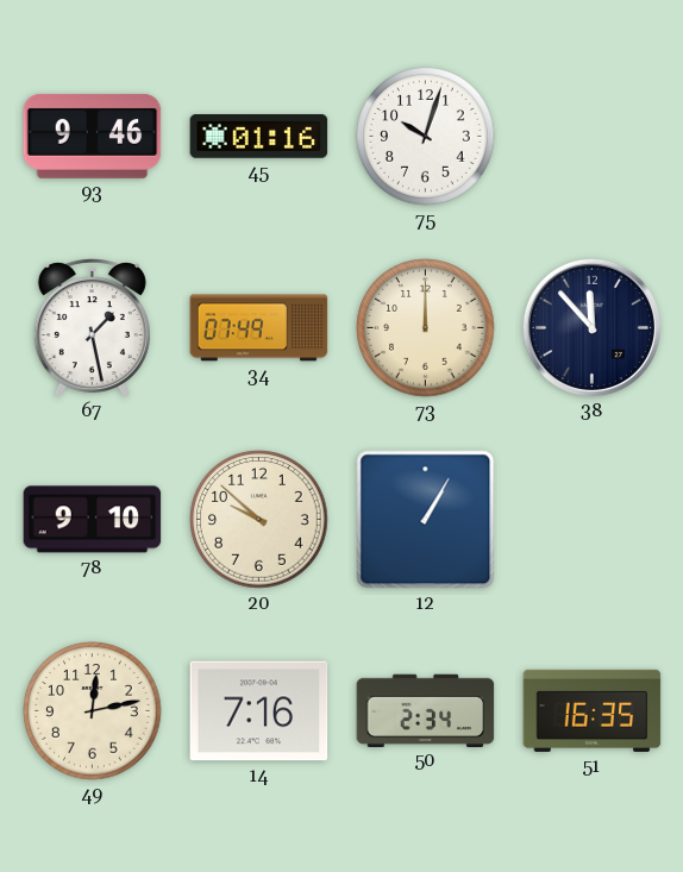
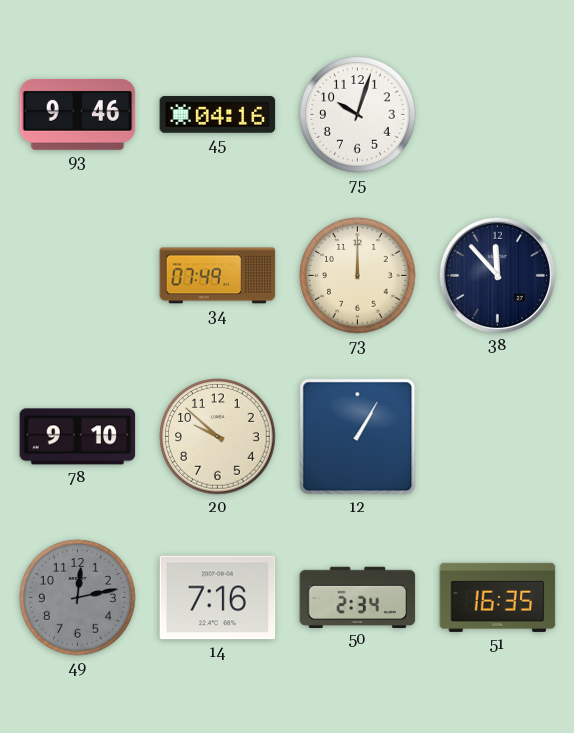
45: 01:16 -> 04:16 (218, 115)
67: 1:28 -> none (92, 327)
49 dial: cream -> grey (78, 598)
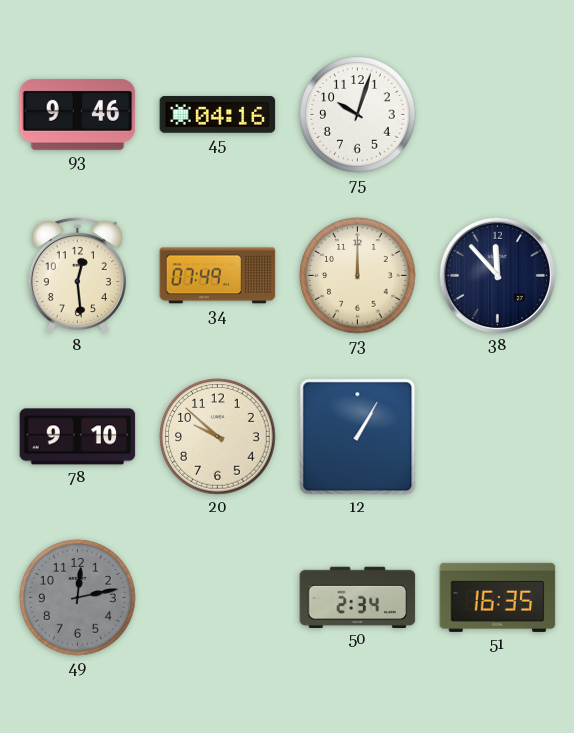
8: none -> 12:29 (77, 275)
14: 7:16 -> none (218, 598)
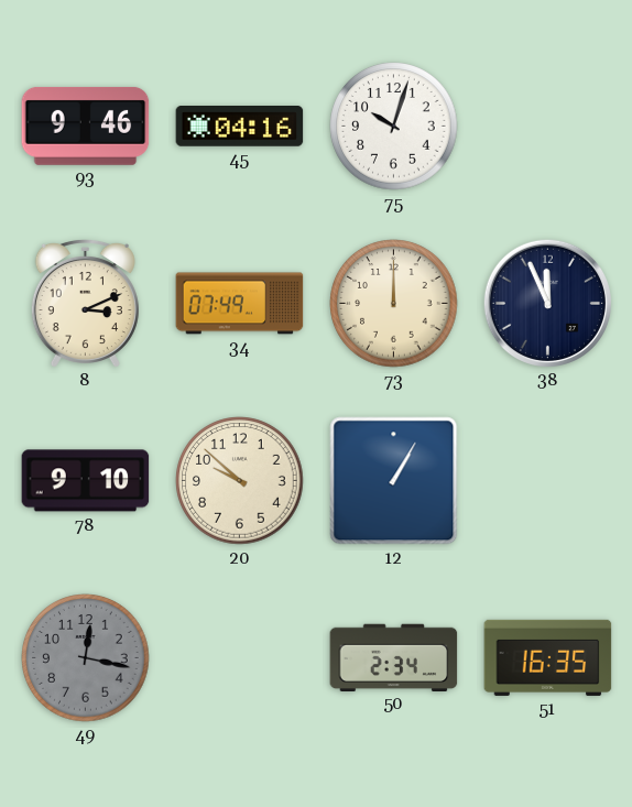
8: 12:29 -> 3:11 (85, 303)
38: 11:53 -> 11:56 (547, 303)
49: 12:13 -> 12:17 (86, 658)
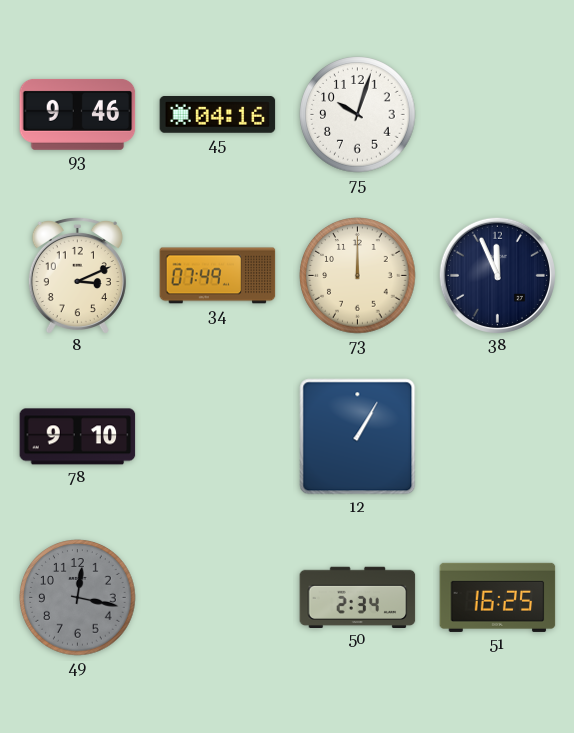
20: 9:52 -> none (240, 481)
51: 16:35 -> 16:25 (498, 597)
